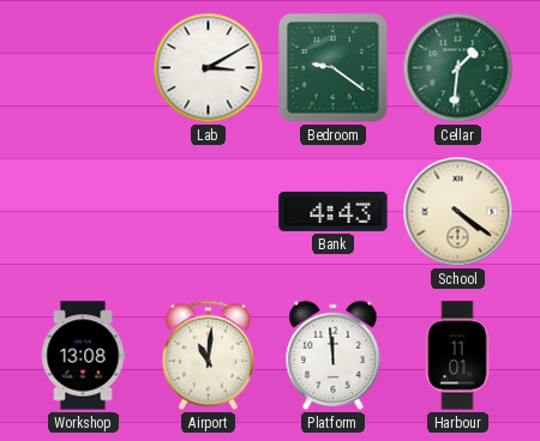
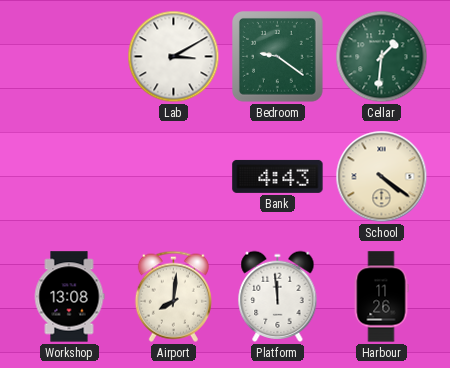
Airport: 11:01 -> 8:01 (173, 296)
Harbour: 11:01 -> 11:26 (381, 297)
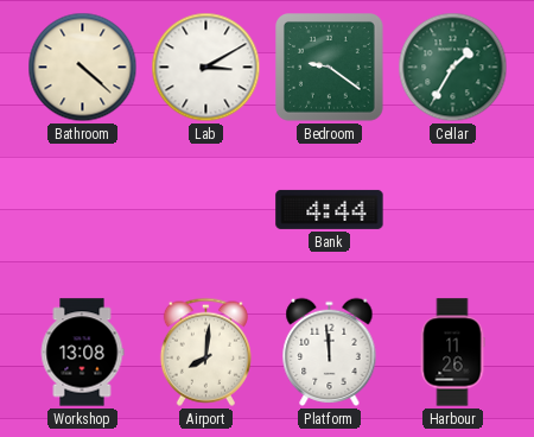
Bathroom: none -> 4:22 (83, 68)
Cellar: 1:31 -> 1:35 (453, 68)
Bank: 4:43 -> 4:44 (330, 209)
School: 4:21 -> none (382, 177)
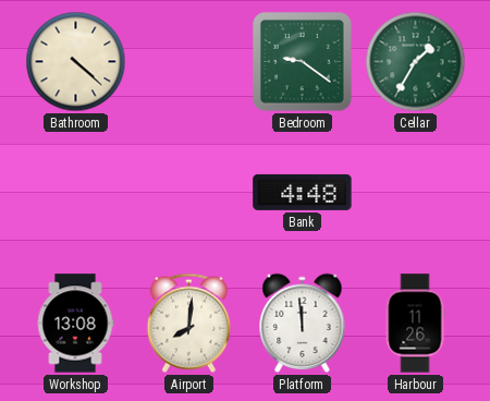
Lab: 3:10 -> none (206, 68)
Bank: 4:44 -> 4:48 (303, 192)
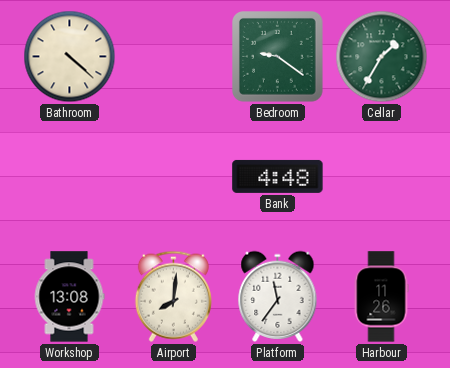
Platform: 11:59 -> 11:36 (278, 296)
